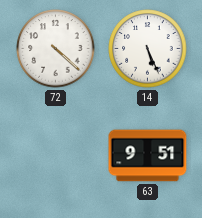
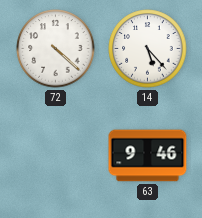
14: 5:26 -> 5:23 (148, 49)
63: 9:51 -> 9:46 (148, 156)
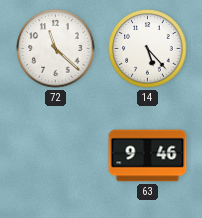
72: 4:22 -> 11:22 (56, 49)
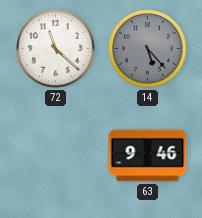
14 dial: white -> grey (148, 49)
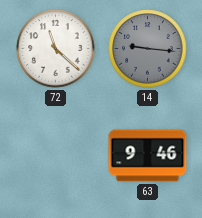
14: 5:23 -> 9:16 (148, 49)
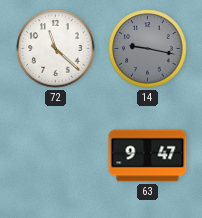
14: 9:16 -> 9:17 (148, 49)
63: 9:46 -> 9:47 (148, 156)
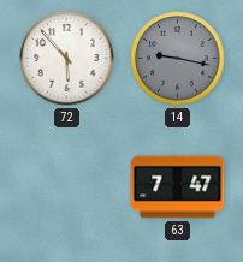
72: 11:22 -> 5:53 (67, 59)
63: 9:47 -> 7:47 (178, 187)
